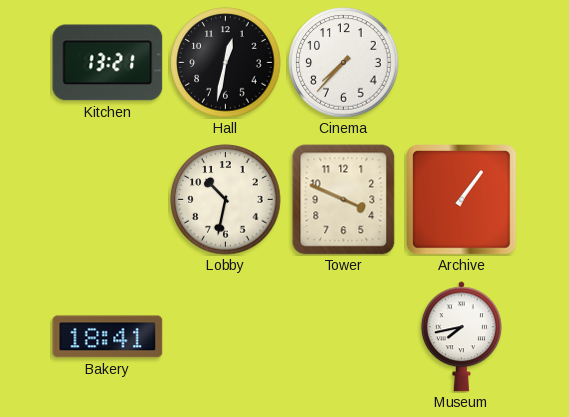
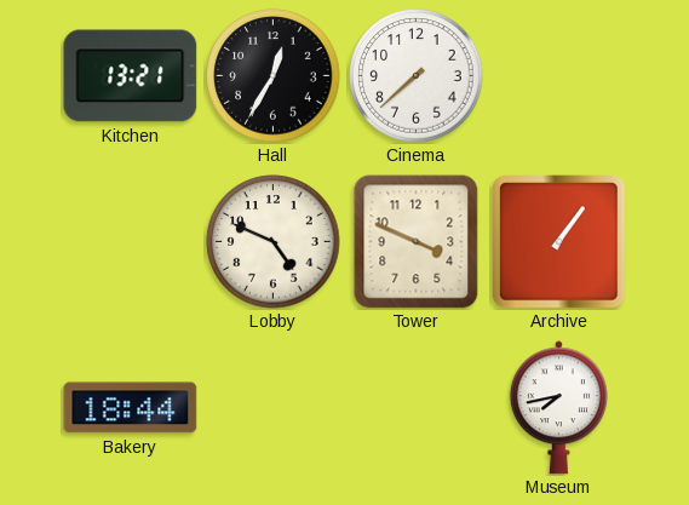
Hall: 12:32 -> 12:35 (274, 76)
Cinema: 7:37 -> 7:38 (417, 76)
Lobby: 10:32 -> 4:49 (274, 242)
Bakery: 18:41 -> 18:44 (131, 408)
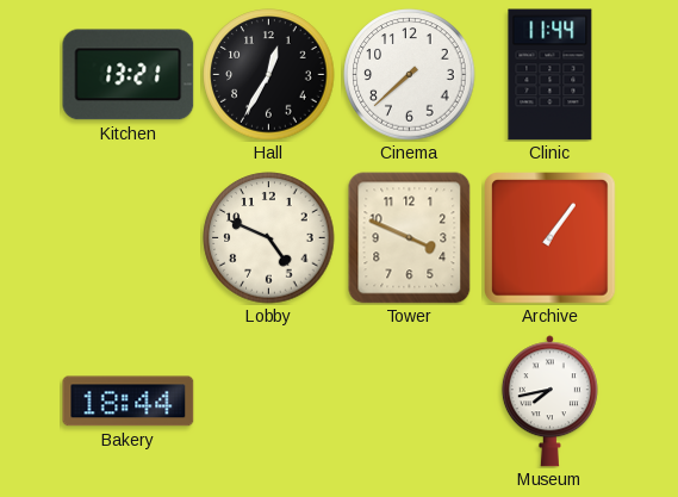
Clinic: none -> 11:44 (551, 75)
